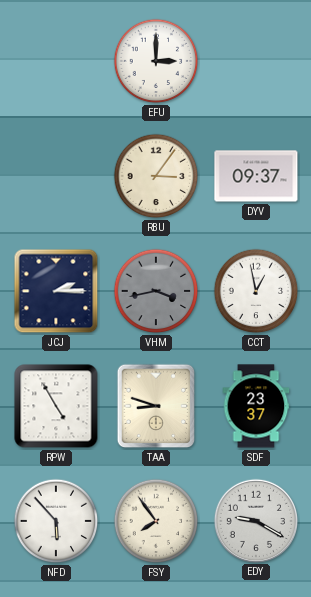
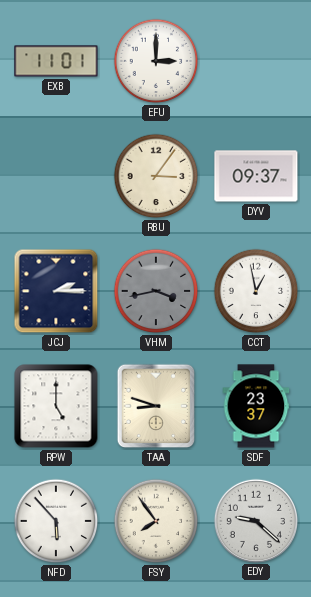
EXB: none -> 11:01 (56, 61)
RPW: 4:55 -> 5:00 (56, 406)
EDY: 9:20 -> 9:22 (255, 520)
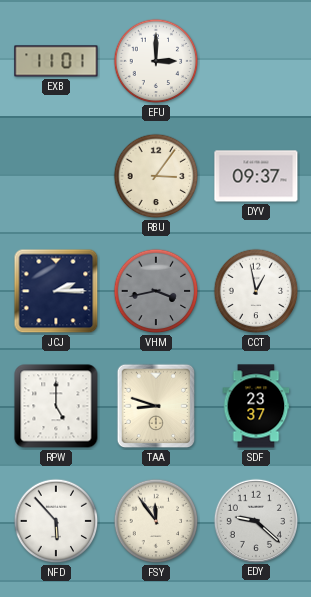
FSY: 7:54 -> 11:54 (156, 521)
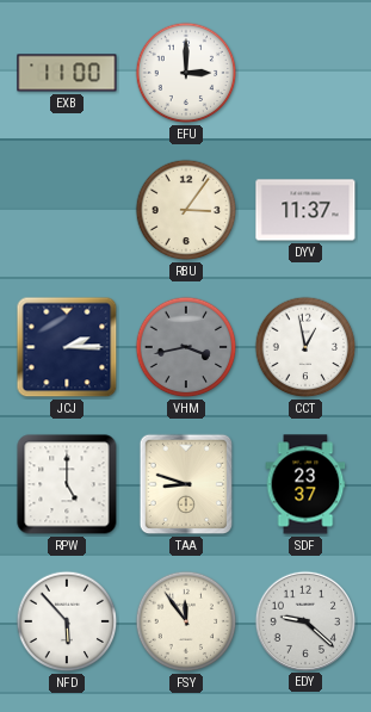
EXB: 11:01 -> 11:00 (67, 73)
DYV: 09:37 -> 11:37 (305, 210)
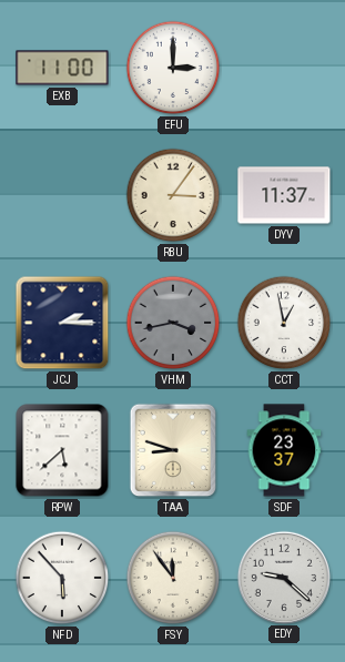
RPW: 5:00 -> 5:38 (62, 450)
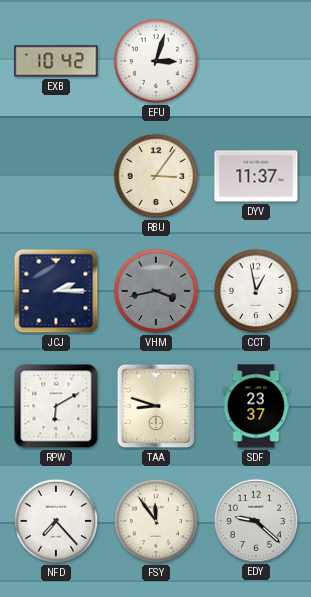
EXB: 11:00 -> 10:42 (56, 61)
EFU: 3:00 -> 3:03 (156, 61)
RPW: 5:38 -> 6:10 (56, 406)
NFD: 5:53 -> 7:23 (56, 521)
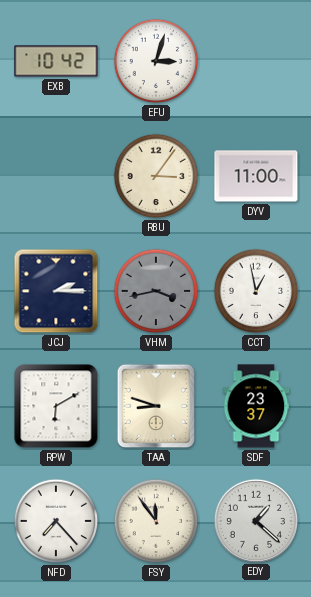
DYV: 11:37 -> 11:00 (256, 176)
EDY: 9:22 -> 1:22 (255, 520)
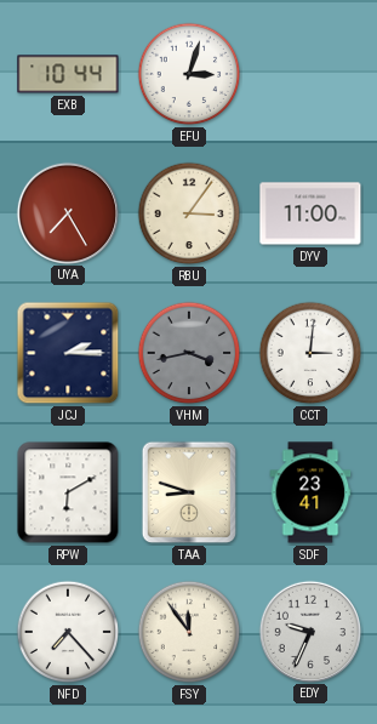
EXB: 10:42 -> 10:44 (68, 74)
UYA: none -> 7:25 (67, 212)
CCT: 12:58 -> 3:01 (310, 353)
SDF: 23:37 -> 23:41 (310, 492)
EDY: 1:22 -> 9:34 (309, 631)
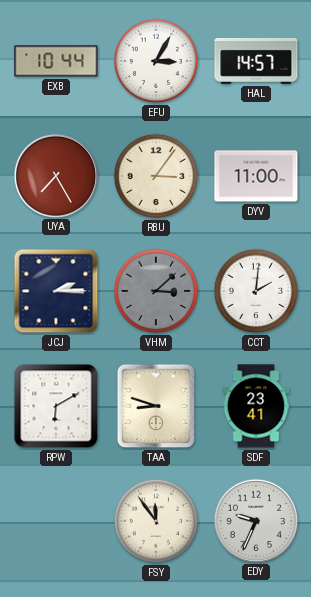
EFU: 3:03 -> 3:05 (156, 61)
HAL: none -> 14:57 (256, 61)
VHM: 3:43 -> 3:08 (156, 291)
CCT: 3:01 -> 2:01 (256, 291)
NFD: 7:23 -> none (68, 632)
